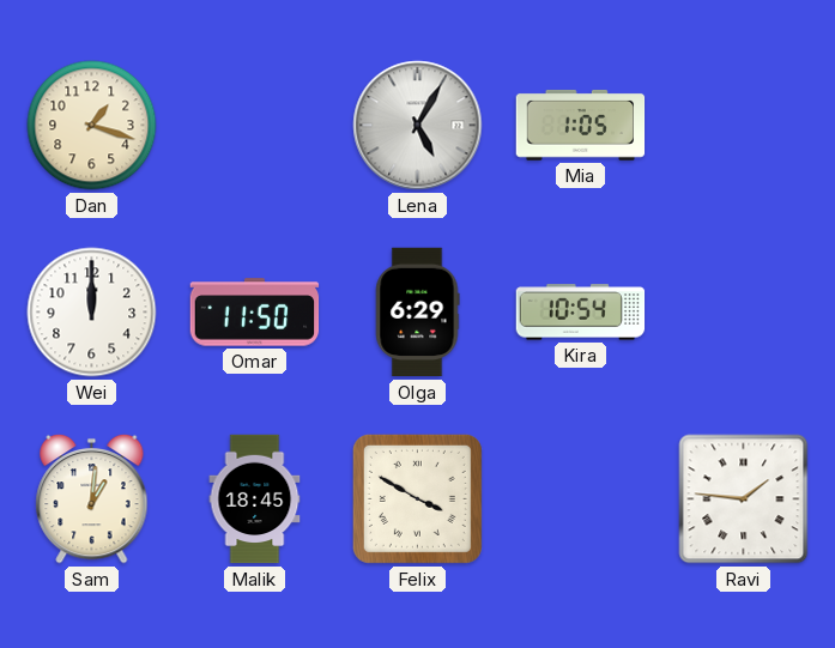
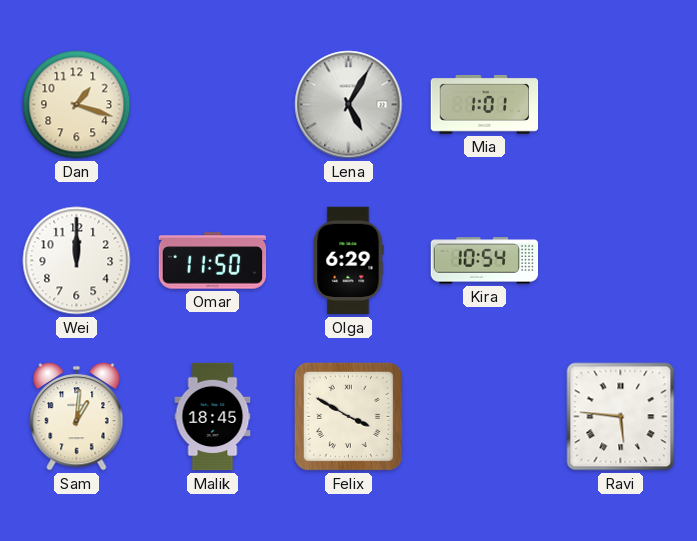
Mia: 1:05 -> 1:01 (485, 104)
Ravi: 1:46 -> 5:46 (621, 417)
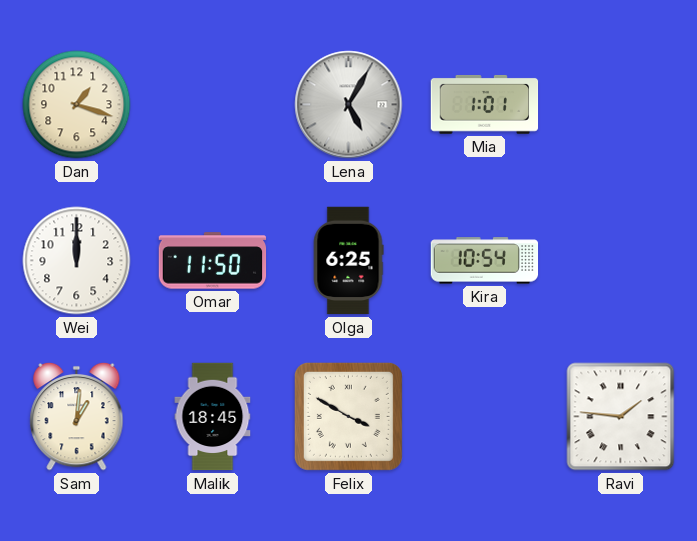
Olga: 6:29 -> 6:25 (348, 261)
Ravi: 5:46 -> 1:46 (621, 417)
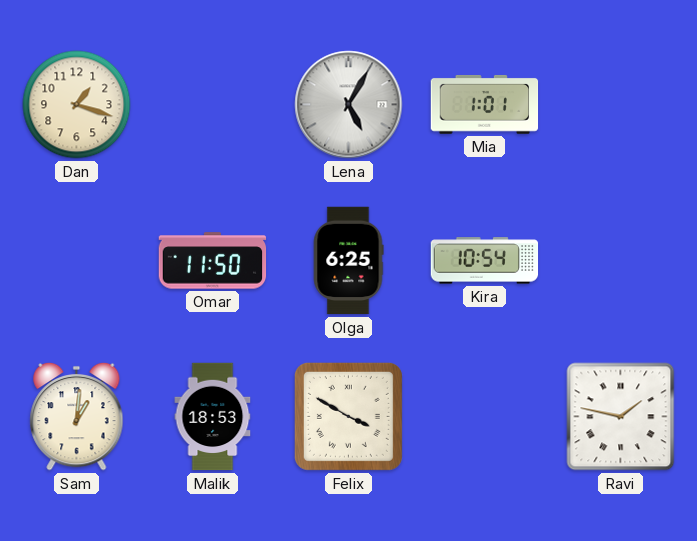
Wei: 12:00 -> none (77, 261)
Malik: 18:45 -> 18:53 (213, 417)
Ravi: 1:46 -> 1:47 (621, 417)
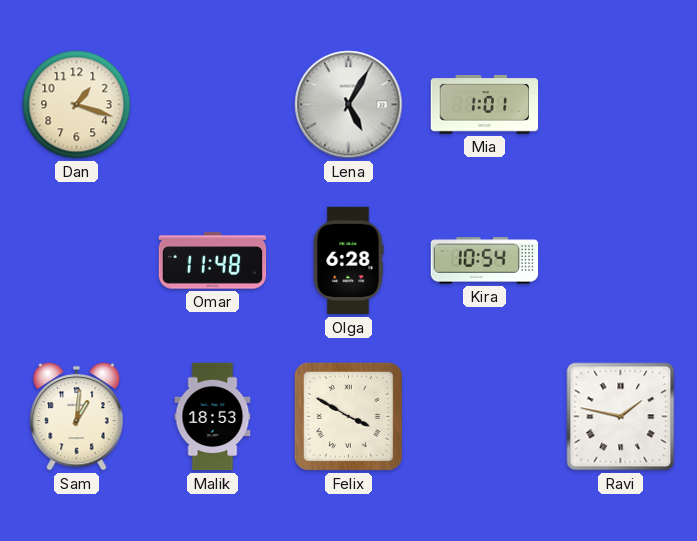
Omar: 11:50 -> 11:48 (213, 261)
Olga: 6:25 -> 6:28 (348, 261)
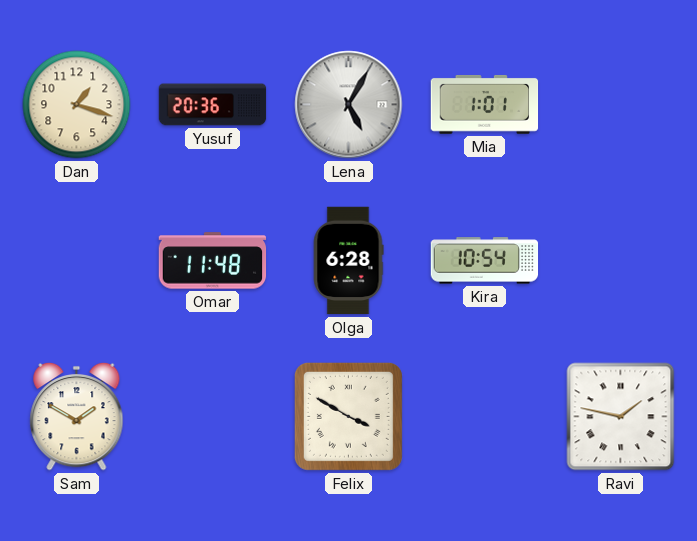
Yusuf: none -> 20:36 (213, 105)
Sam: 1:01 -> 1:50 (77, 416)
Malik: 18:53 -> none (213, 417)
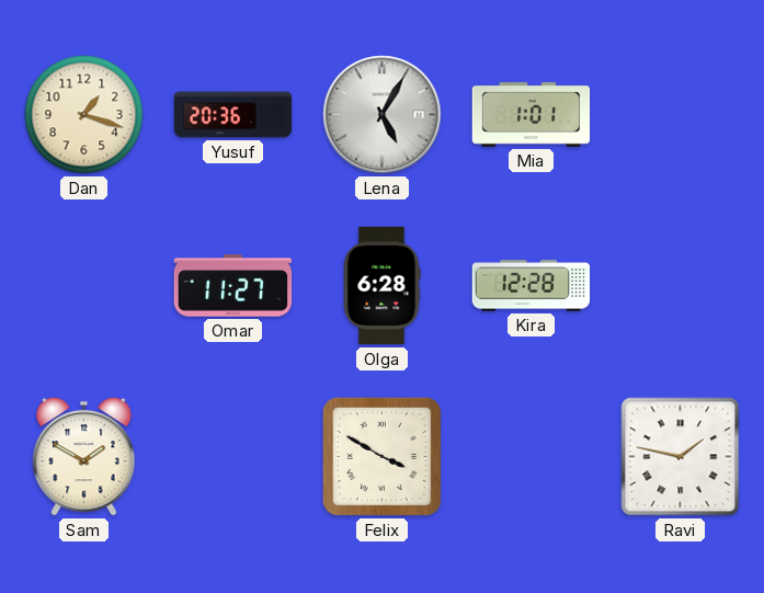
Omar: 11:48 -> 11:27 (233, 286)
Kira: 10:54 -> 12:28 (532, 286)
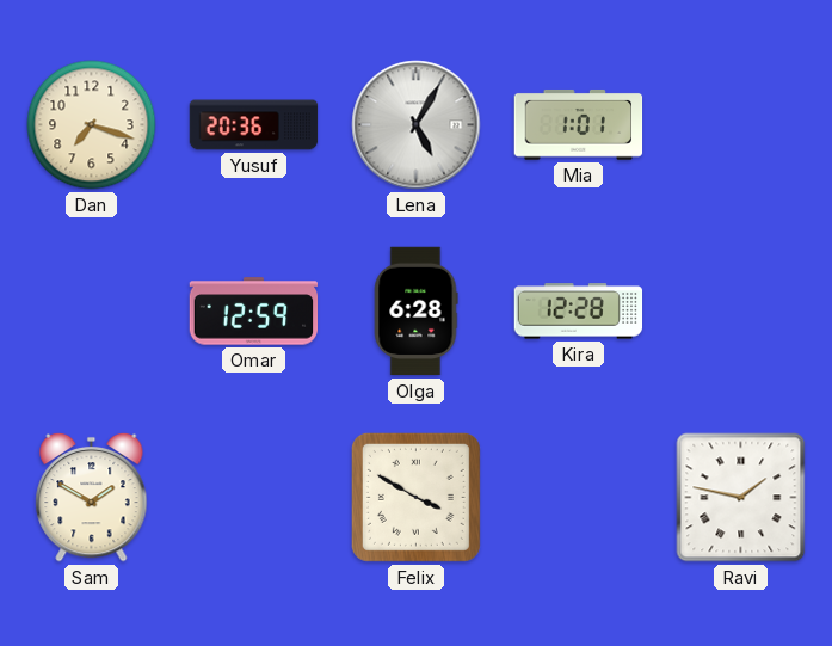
Dan: 1:18 -> 7:18 (92, 125)
Omar: 11:27 -> 12:59 (254, 312)
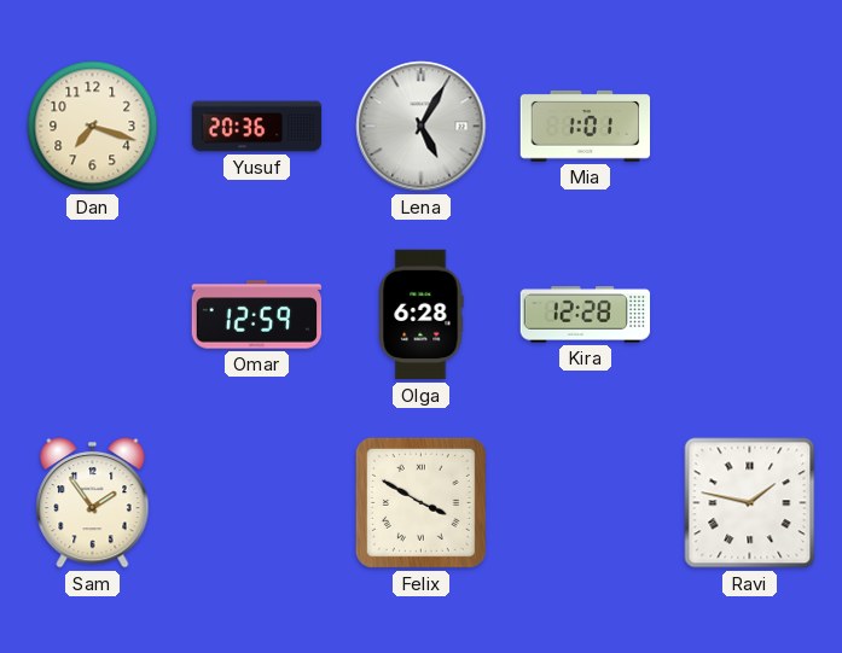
Sam: 1:50 -> 1:54 (93, 502)
